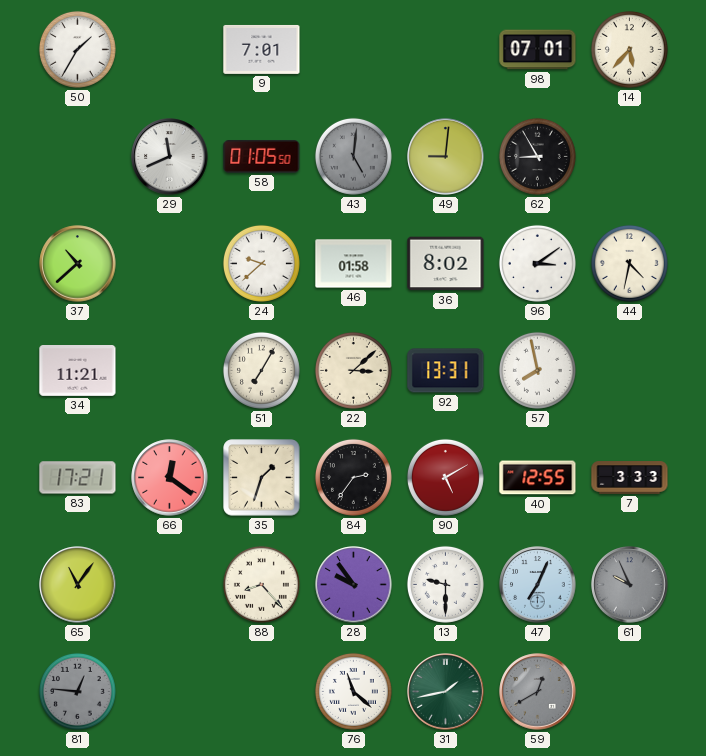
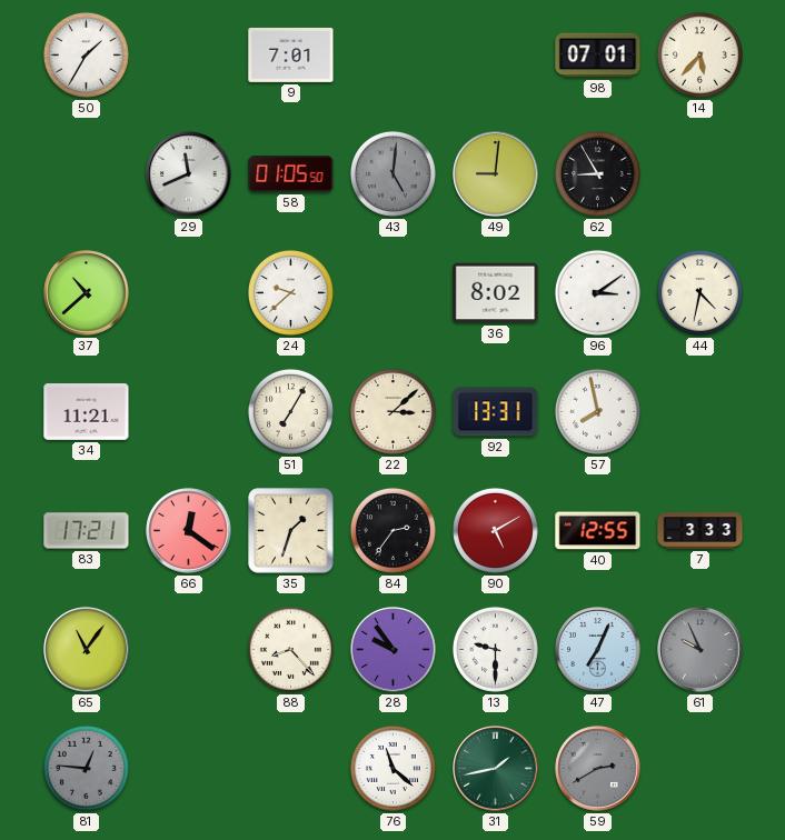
46: 01:58 -> none (354, 264)
59: 12:40 -> 2:40 (598, 769)
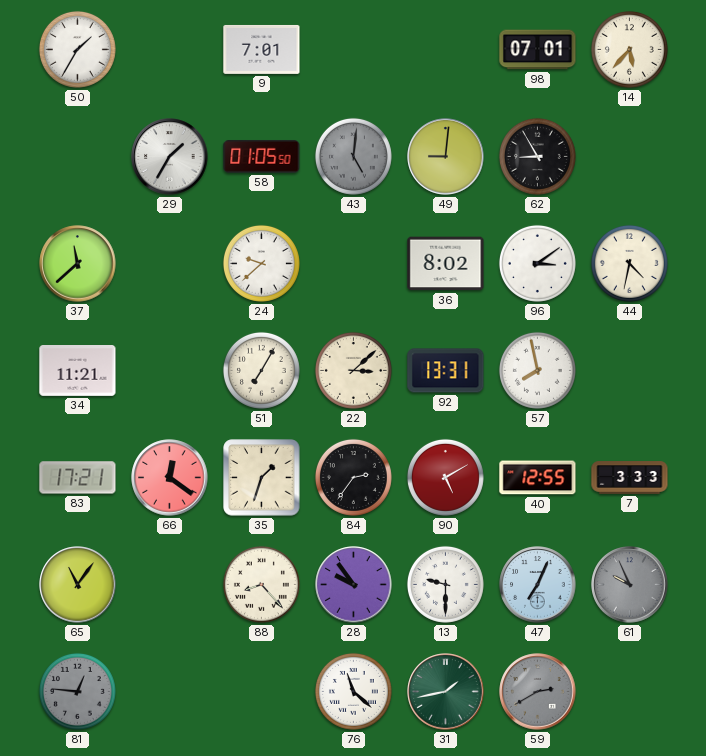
29: 11:41 -> 1:35 (170, 157)
37: 10:38 -> 11:38 (78, 264)
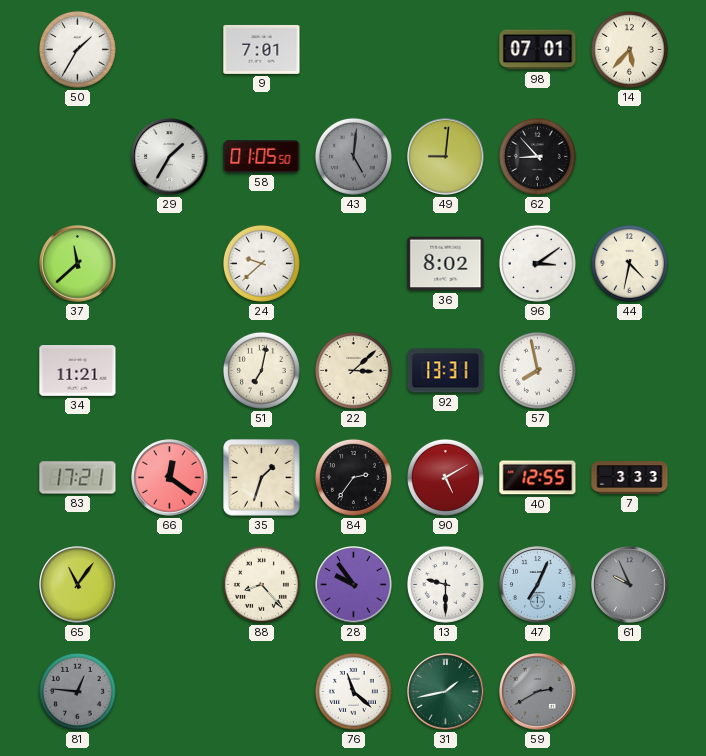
62: 8:55 -> 8:53 (537, 156)
51: 7:05 -> 7:02 (261, 370)
